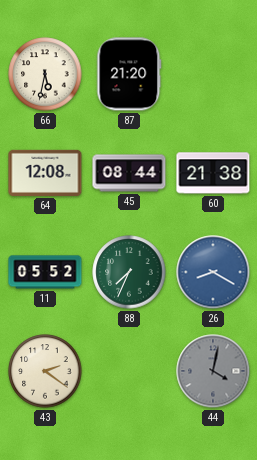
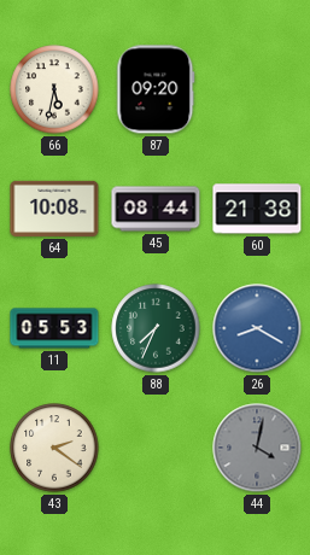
87: 21:20 -> 09:20 (156, 89)
64: 12:08 -> 10:08 (54, 209)
11: 05:52 -> 05:53 (54, 328)
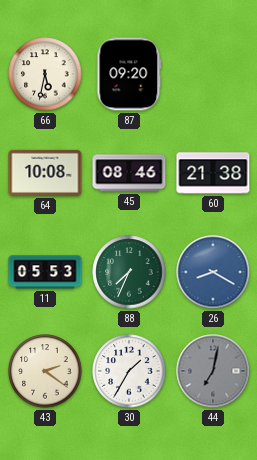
45: 08:44 -> 08:46 (129, 173)
30: none -> 1:35 (129, 371)
44: 4:02 -> 7:02 (213, 371)
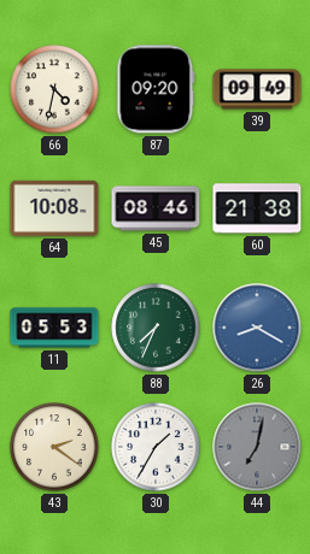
66: 5:32 -> 4:32 (54, 89)
39: none -> 09:49 (257, 89)
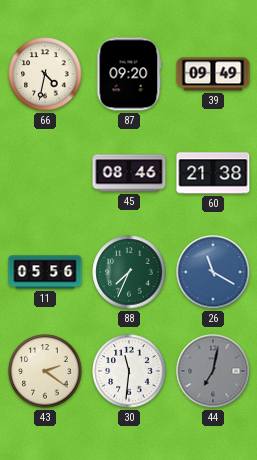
64: 10:08 -> none (54, 208)
11: 05:53 -> 05:56 (45, 272)
26: 8:20 -> 11:20 (213, 272)
30: 1:35 -> 11:31 (129, 371)
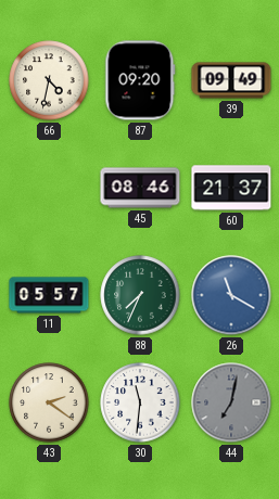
60: 21:38 -> 21:37 (231, 188)
11: 05:56 -> 05:57 (49, 295)
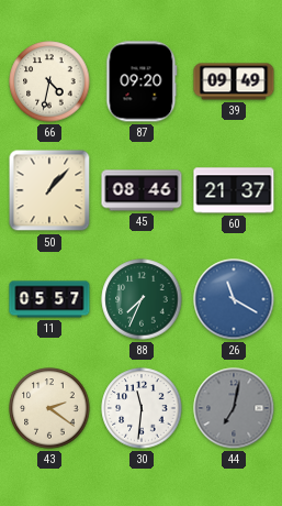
50: none -> 1:07 (49, 190)
